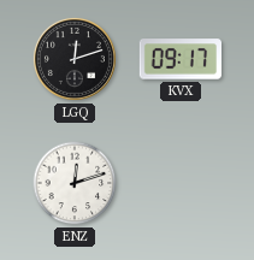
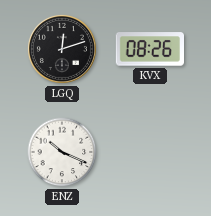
KVX: 09:17 -> 08:26 (149, 49)
ENZ: 12:12 -> 10:19 (62, 152)
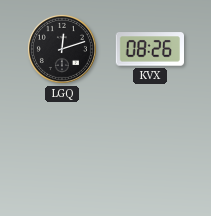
ENZ: 10:19 -> none (62, 152)
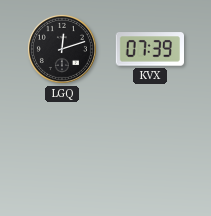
KVX: 08:26 -> 07:39 (149, 49)
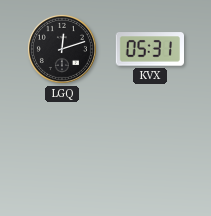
KVX: 07:39 -> 05:31 (149, 49)
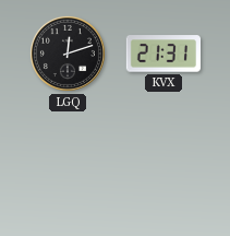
KVX: 05:31 -> 21:31 (162, 54)
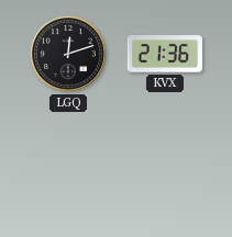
KVX: 21:31 -> 21:36 (164, 54)
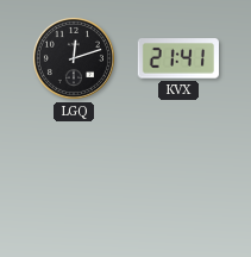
KVX: 21:36 -> 21:41 (177, 58)
